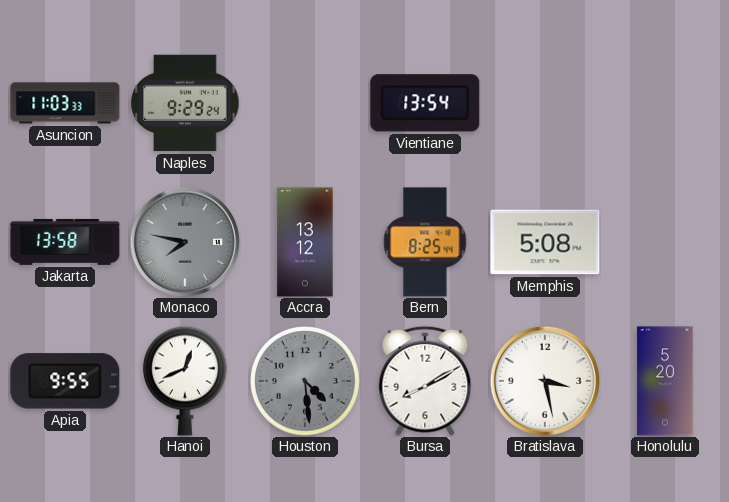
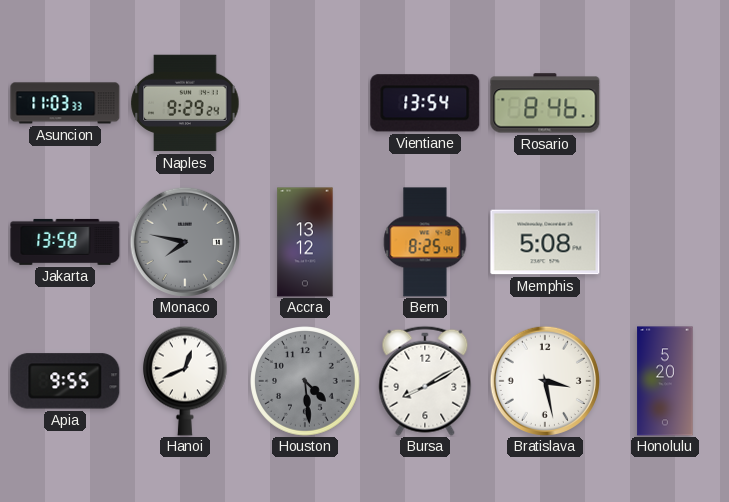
Rosario: none -> 8:46 (545, 103)
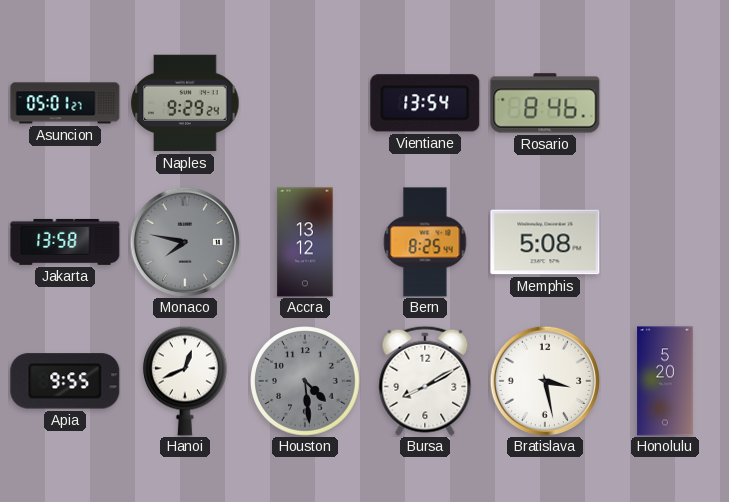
Asuncion: 11:03 -> 05:01 (65, 103)
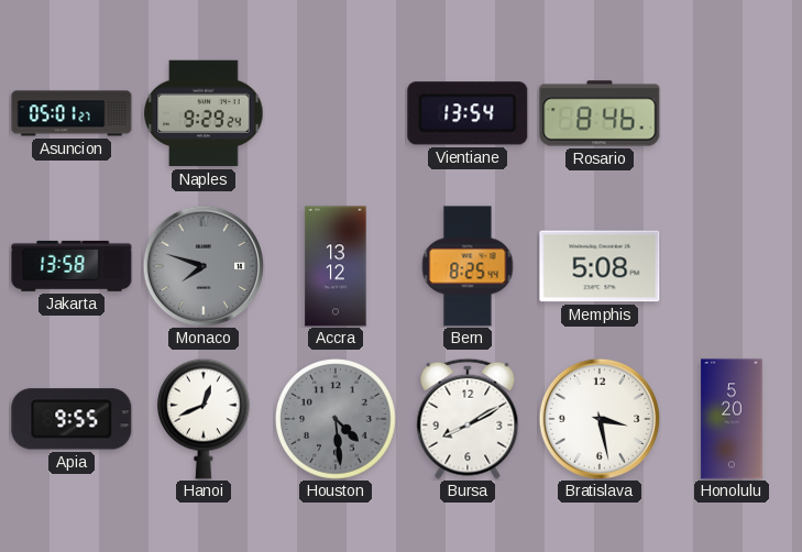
Monaco: 7:47 -> 7:48 (204, 266)
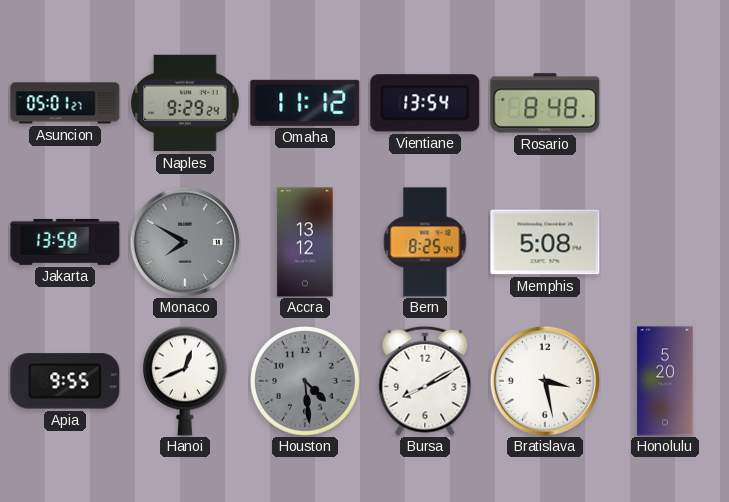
Omaha: none -> 11:12 (305, 103)
Rosario: 8:46 -> 8:48 (545, 103)
Monaco: 7:48 -> 7:50 (185, 242)
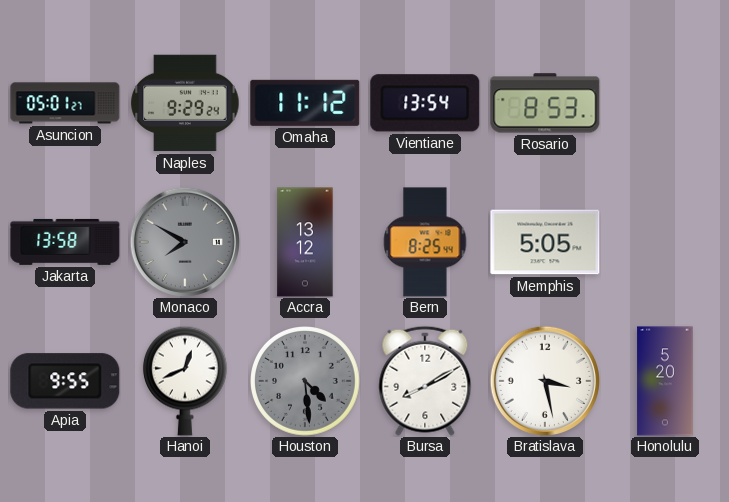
Rosario: 8:48 -> 8:53 (545, 103)
Memphis: 5:08 -> 5:05 (545, 242)
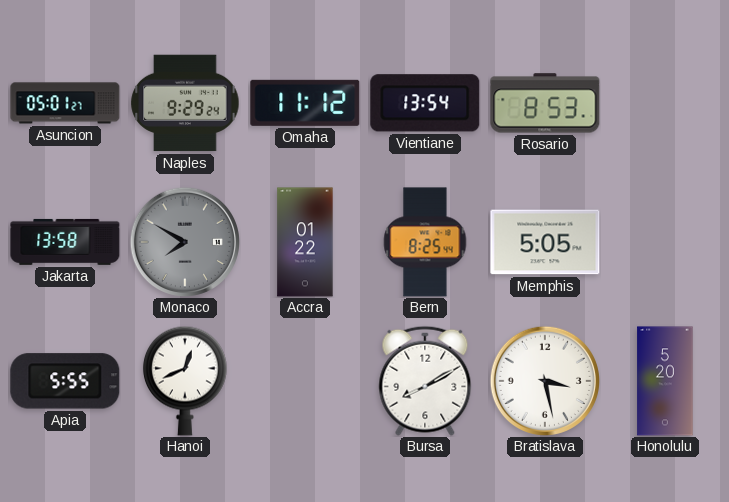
Accra: 13:12 -> 01:22 (305, 242)
Apia: 9:55 -> 5:55 (65, 381)
Houston: 4:29 -> none (306, 382)
